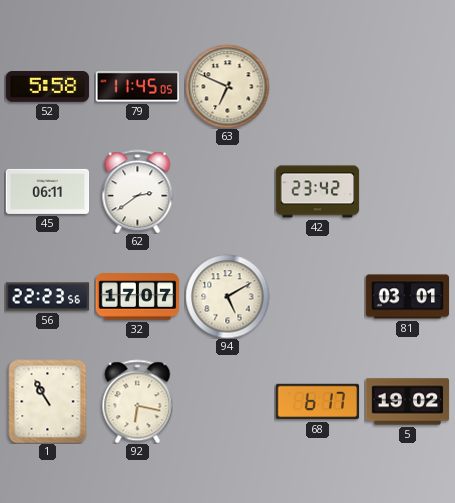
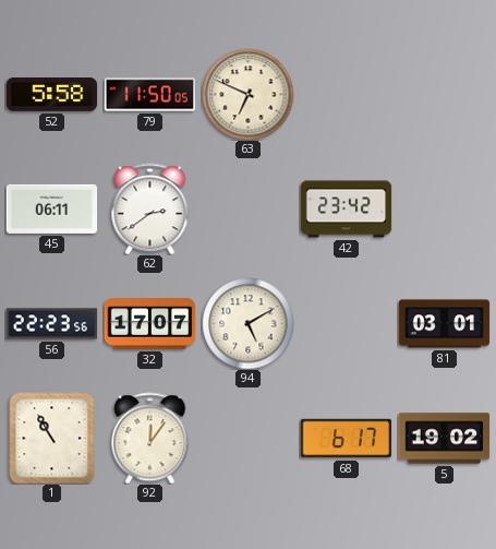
79: 11:45 -> 11:50 (149, 95)
92: 6:17 -> 12:06 (150, 438)
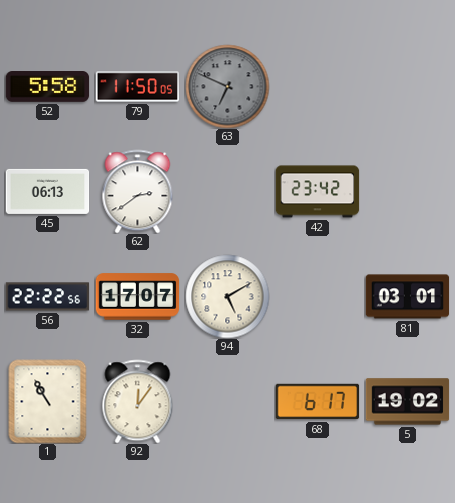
63 dial: cream -> grey (227, 86)
45: 06:11 -> 06:13 (47, 191)
56: 22:23 -> 22:22 (47, 297)
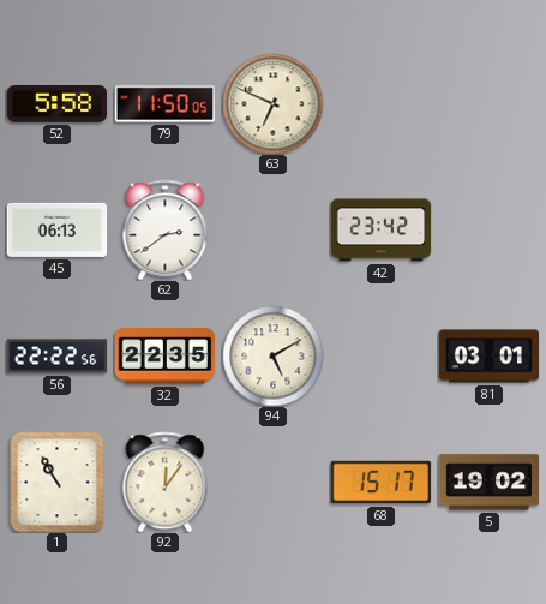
63 dial: grey -> cream (272, 103)
32: 17:07 -> 22:35 (164, 357)
68: 6:17 -> 15:17 (380, 483)
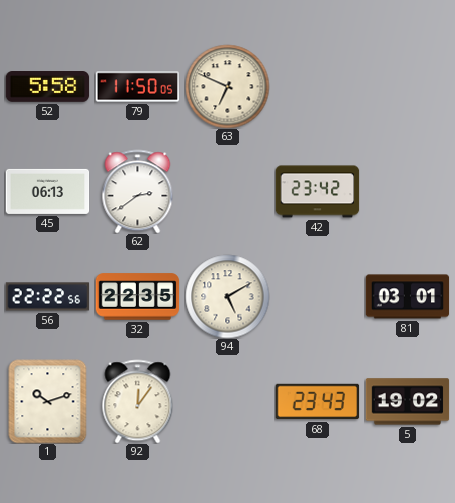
1: 10:55 -> 10:12 (48, 401)
68: 15:17 -> 23:43 (317, 402)
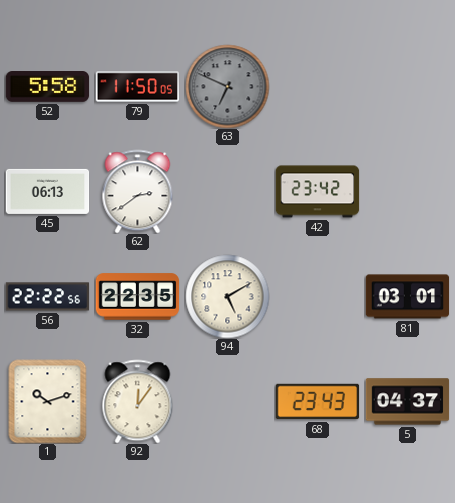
63 dial: cream -> grey (227, 86)
5: 19:02 -> 04:37 (407, 402)
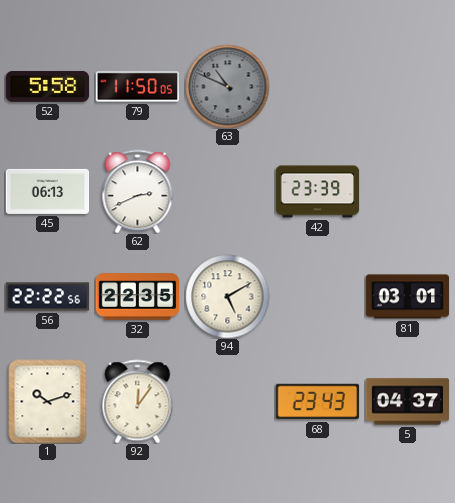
63: 6:49 -> 10:49 (227, 86)
62: 2:39 -> 2:41 (138, 191)
42: 23:42 -> 23:39 (317, 192)
